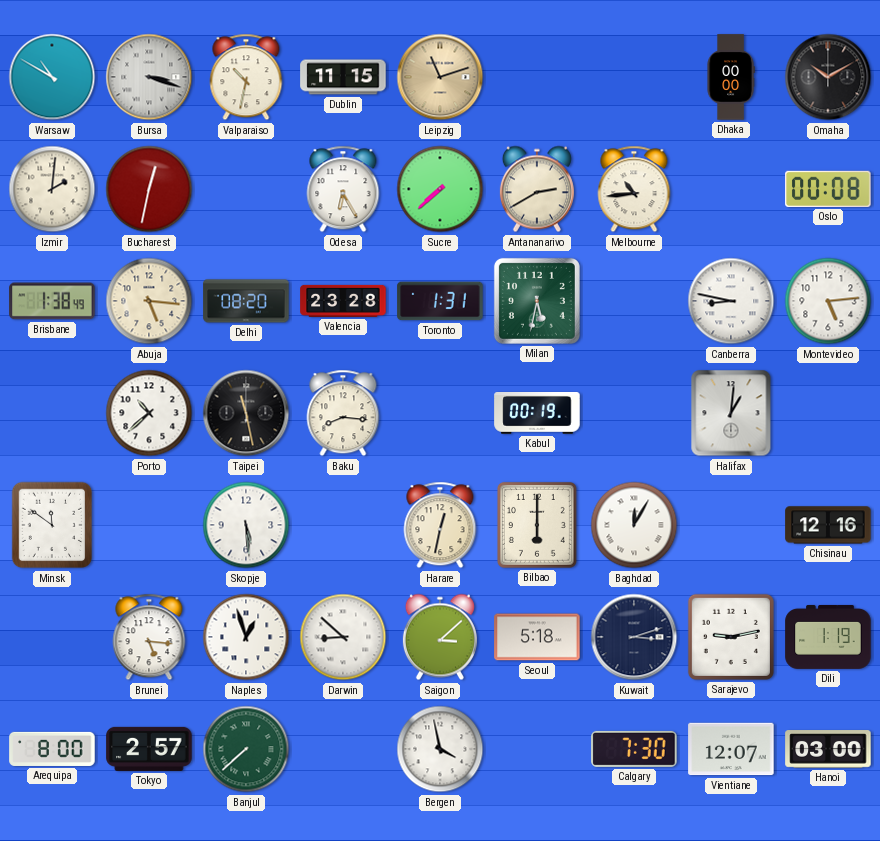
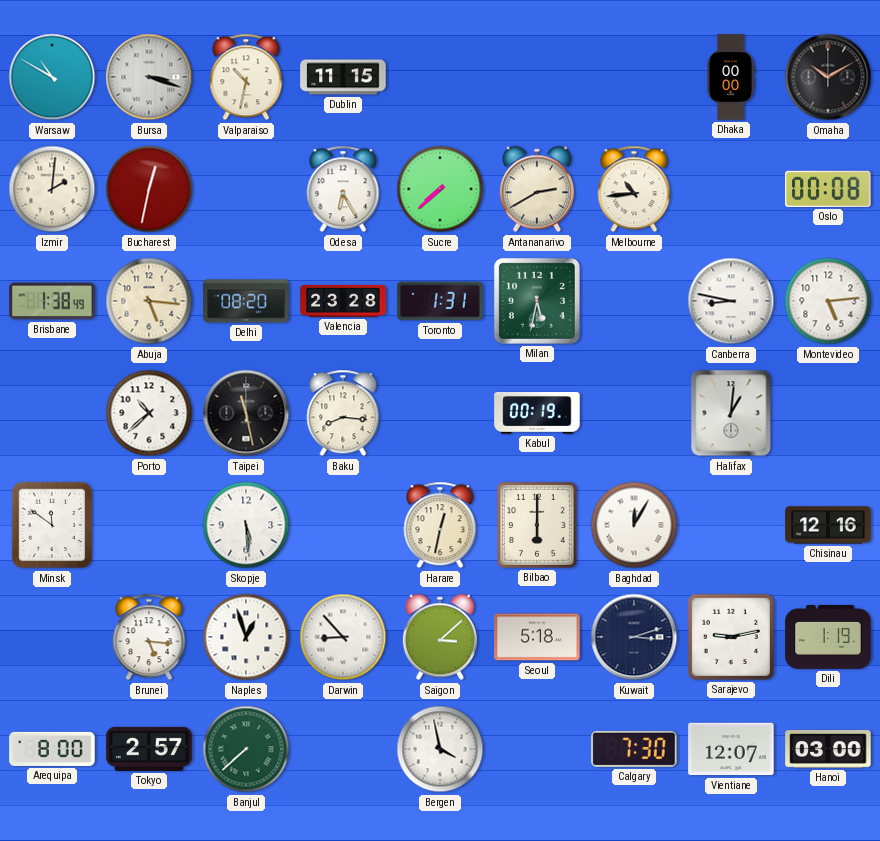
Leipzig: 11:12 -> none (440, 77)
Darwin: 8:52 -> 8:53 (343, 637)
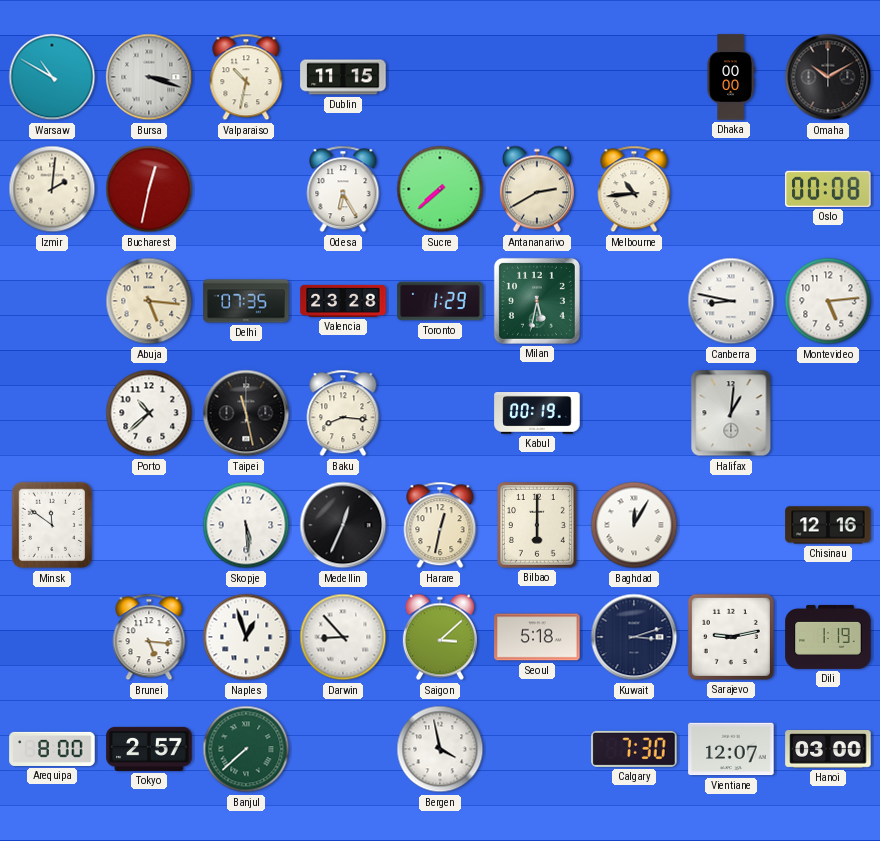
Brisbane: 1:38 -> none (52, 301)
Delhi: 08:20 -> 07:35 (246, 301)
Toronto: 1:31 -> 1:29 (440, 301)
Medellin: none -> 12:34 (343, 525)
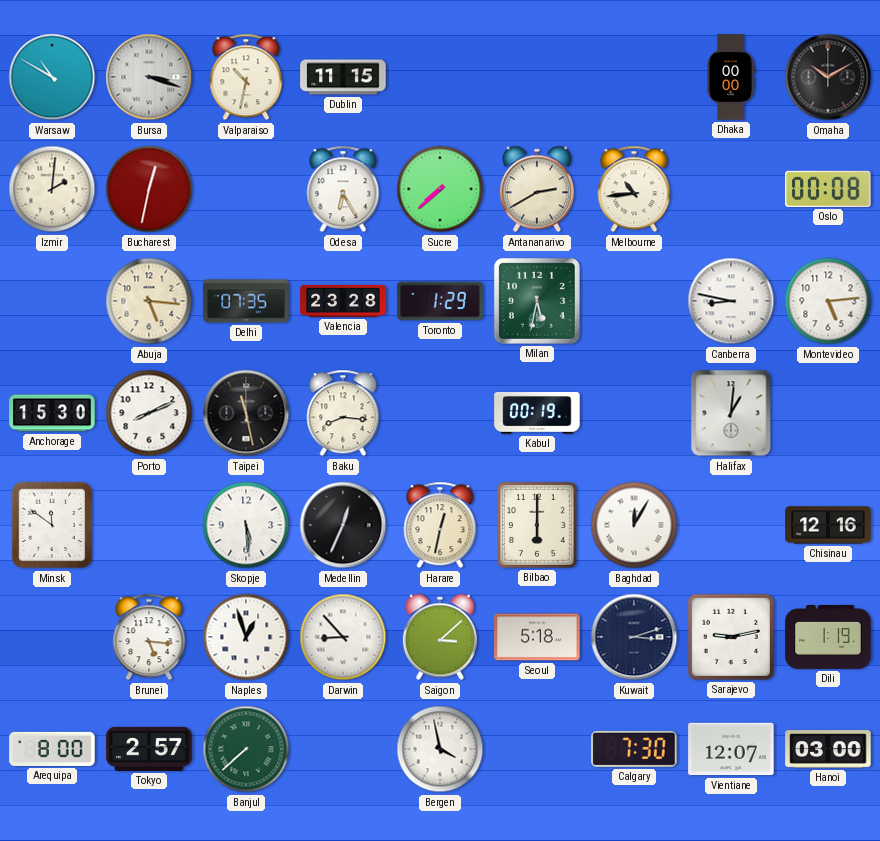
Anchorage: none -> 15:30 (52, 413)
Porto: 10:38 -> 8:11 (149, 413)
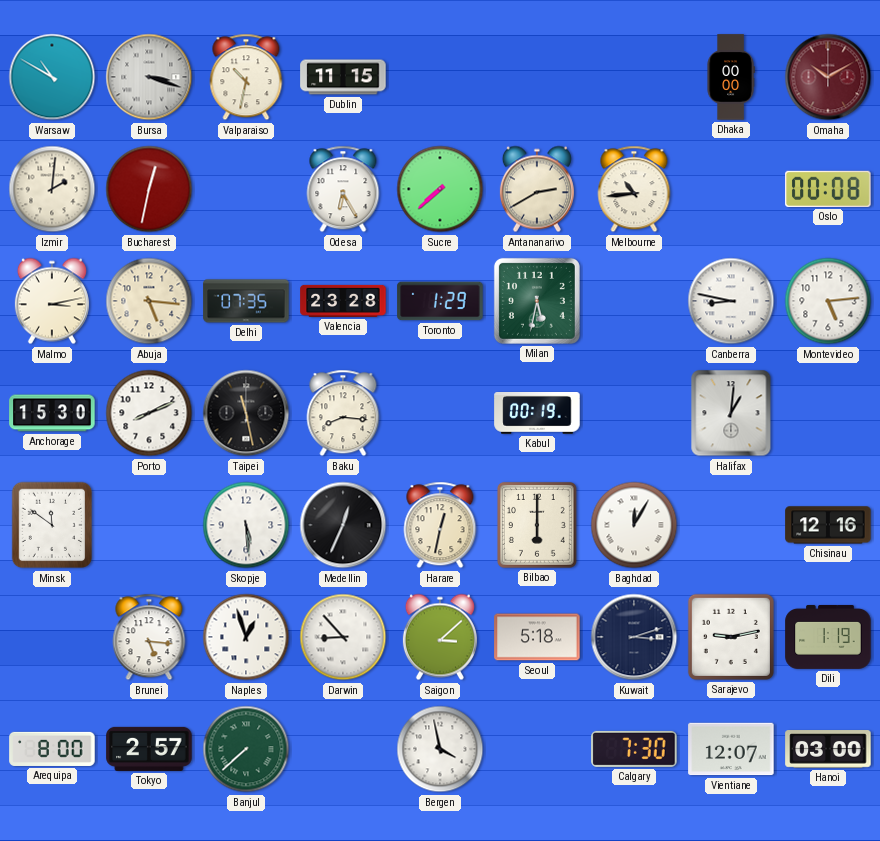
Omaha dial: black -> burgundy (828, 77)
Malmo: none -> 3:13 (52, 301)
